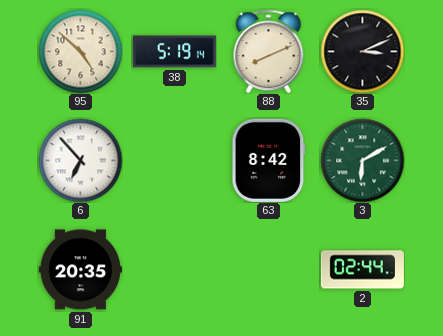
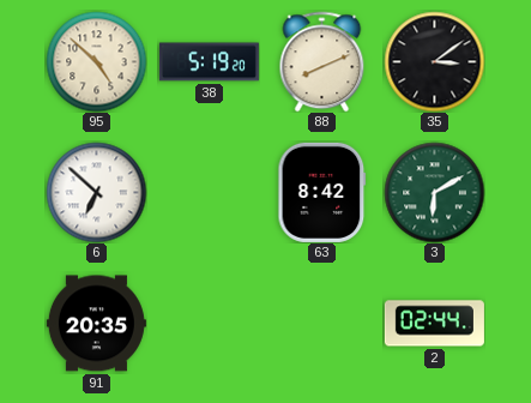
38: 5:19:14 -> 5:19:20 (209, 62)
35: 3:11 -> 3:09 (434, 61)
6: 6:53 -> 6:52 (96, 192)
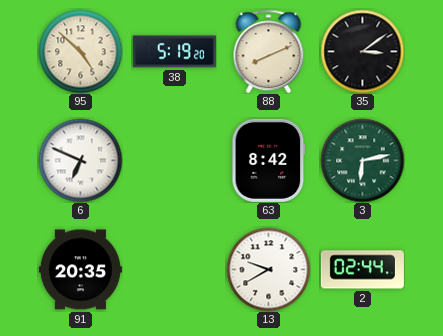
6: 6:52 -> 6:49 (80, 160)
3: 6:10 -> 6:13 (362, 160)
13: none -> 9:40 (268, 269)
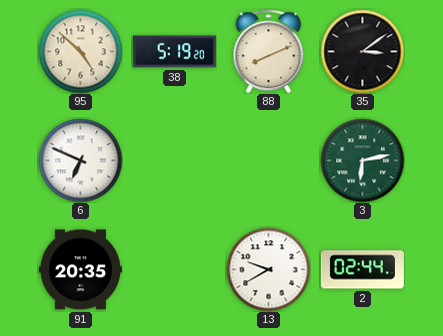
63: 8:42 -> none (269, 160)
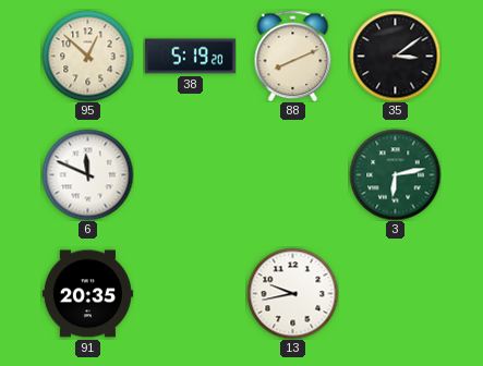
95: 4:52 -> 12:52 (87, 56)
6: 6:49 -> 11:49 (87, 174)
13: 9:40 -> 9:43 (292, 293)
2: 02:44 -> none (362, 270)
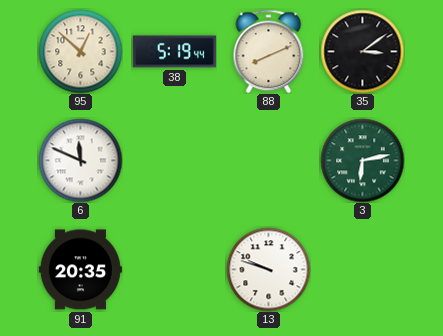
38: 5:19:20 -> 5:19:44 (174, 52)
13: 9:43 -> 9:48 (268, 269)
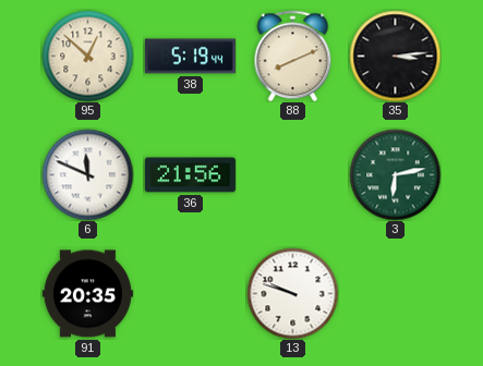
35: 3:09 -> 3:14 (395, 56)
36: none -> 21:56 (190, 175)
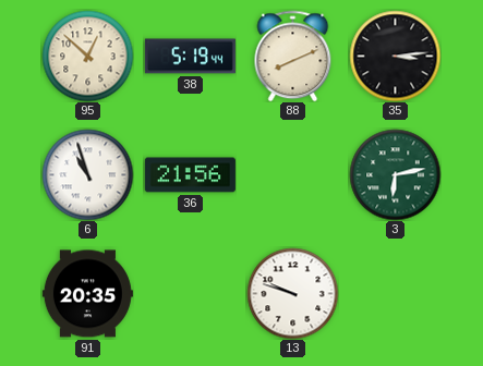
6: 11:49 -> 10:57 (87, 174)
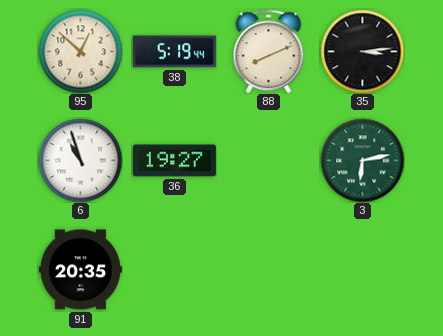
36: 21:56 -> 19:27 (174, 161)
13: 9:48 -> none (292, 293)
